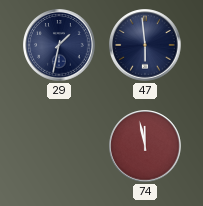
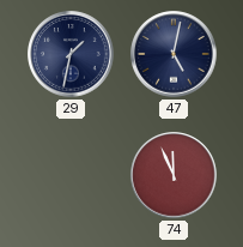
47: 5:59 -> 5:02 (174, 54)
74: 11:58 -> 11:56 (174, 175)
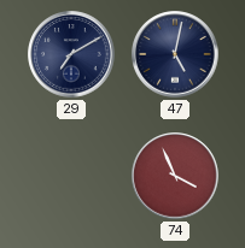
29: 1:32 -> 7:10 (71, 54)
74: 11:56 -> 3:56 (175, 176)
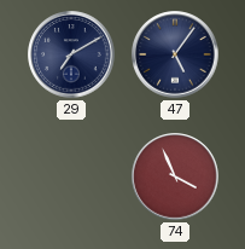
47: 5:02 -> 5:06 (175, 54)
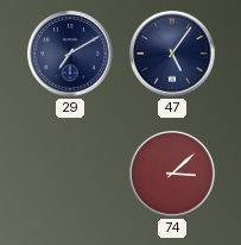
74: 3:56 -> 3:08 (172, 174)
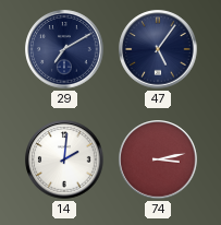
14: none -> 2:01 (64, 159)
74: 3:08 -> 3:13 (158, 159)
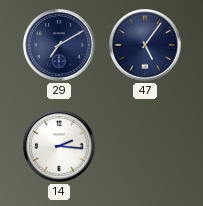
14: 2:01 -> 2:16 (59, 146)
74: 3:13 -> none (158, 159)
